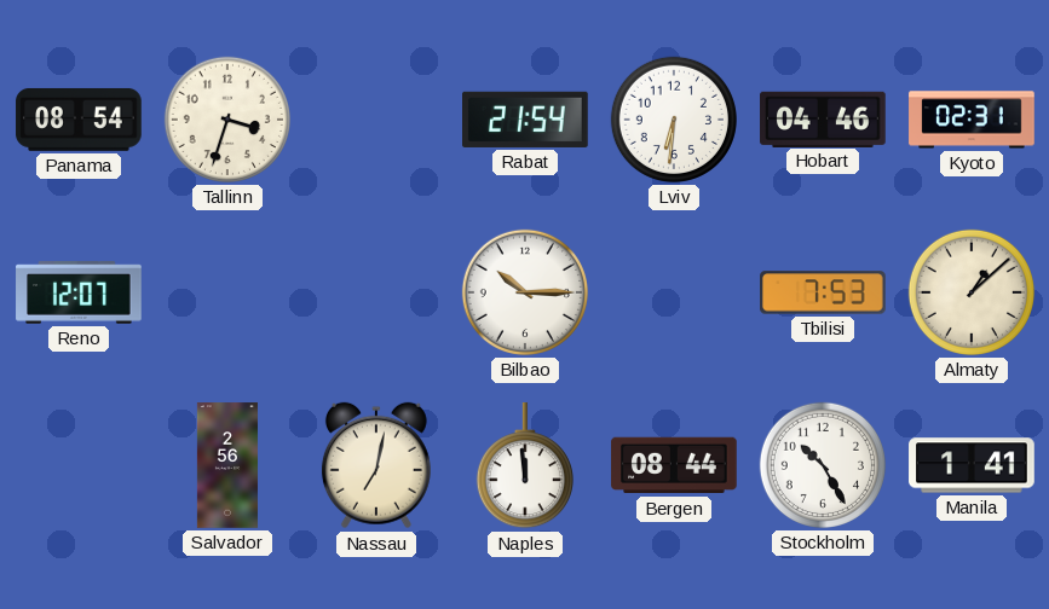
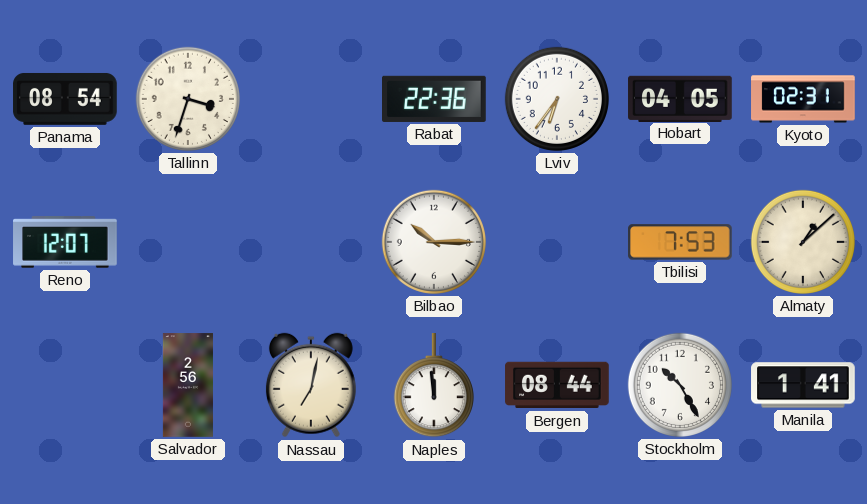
Rabat: 21:54 -> 22:36 (435, 99)
Lviv: 6:31 -> 6:36 (557, 99)
Hobart: 04:46 -> 04:05 (680, 98)
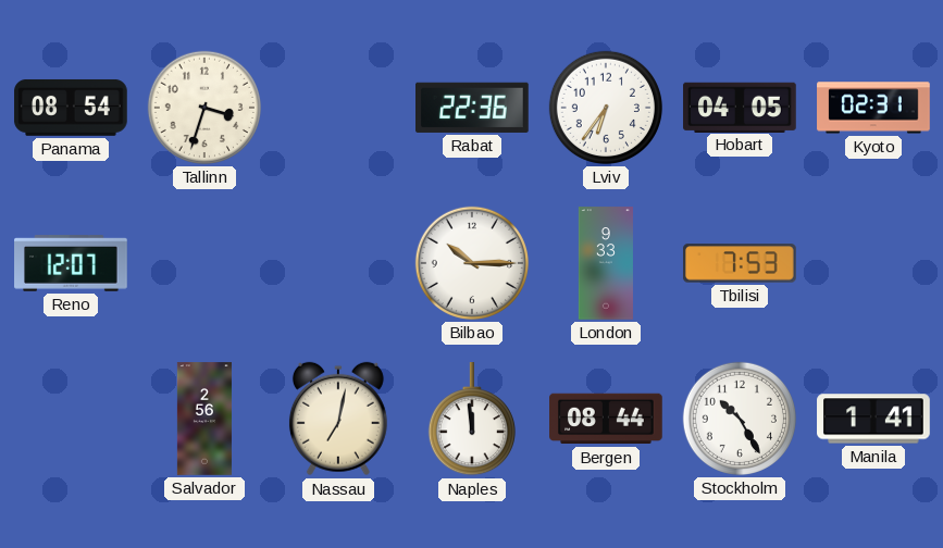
London: none -> 9:33 (606, 263)
Almaty: 1:08 -> none (803, 242)
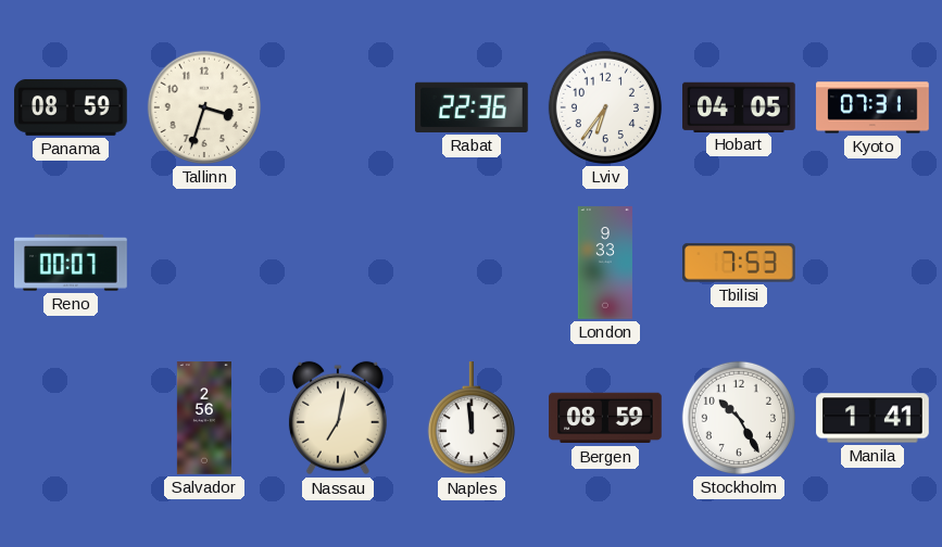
Panama: 08:54 -> 08:59 (71, 107)
Kyoto: 02:31 -> 07:31 (872, 107)
Reno: 12:07 -> 00:07 (71, 263)
Bilbao: 10:15 -> none (472, 263)
Bergen: 08:44 -> 08:59 (605, 418)
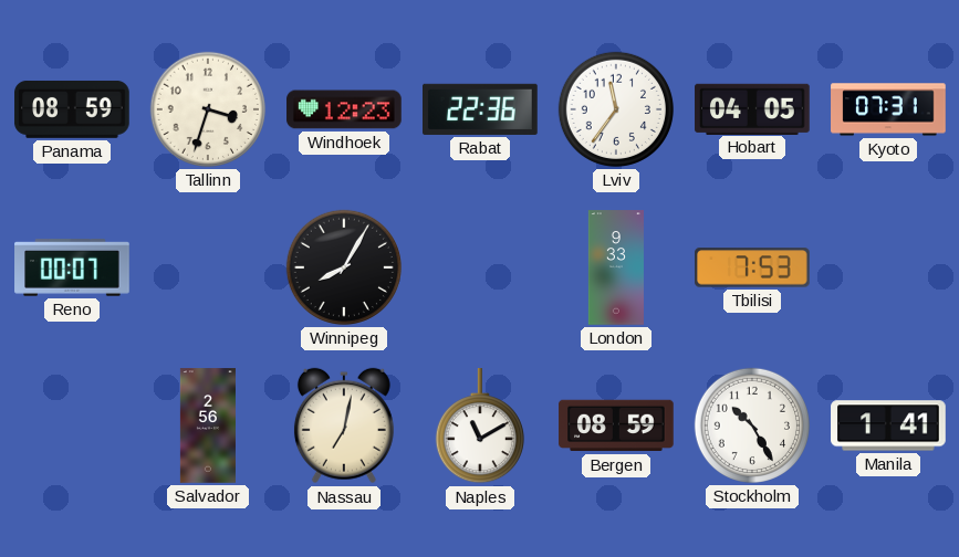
Windhoek: none -> 12:23 (344, 109)
Lviv: 6:36 -> 11:36 (616, 109)
Winnipeg: none -> 8:05 (344, 267)
Naples: 11:59 -> 11:10 (480, 427)
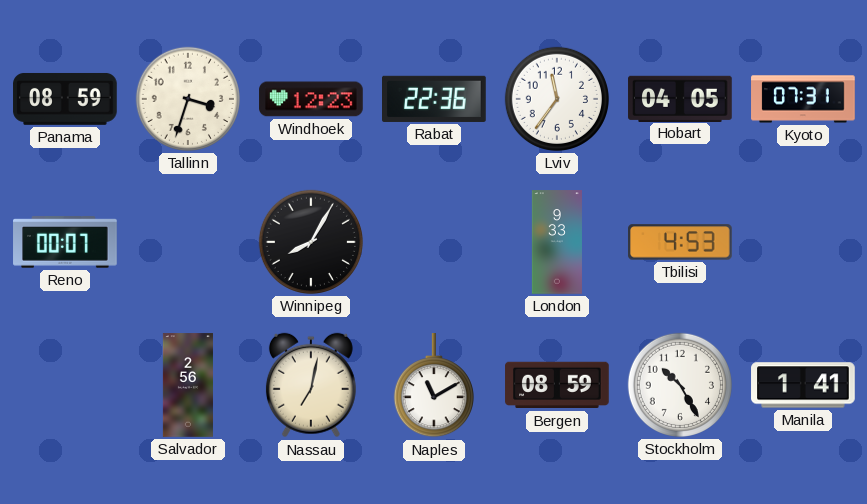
Tbilisi: 7:53 -> 4:53 (680, 242)
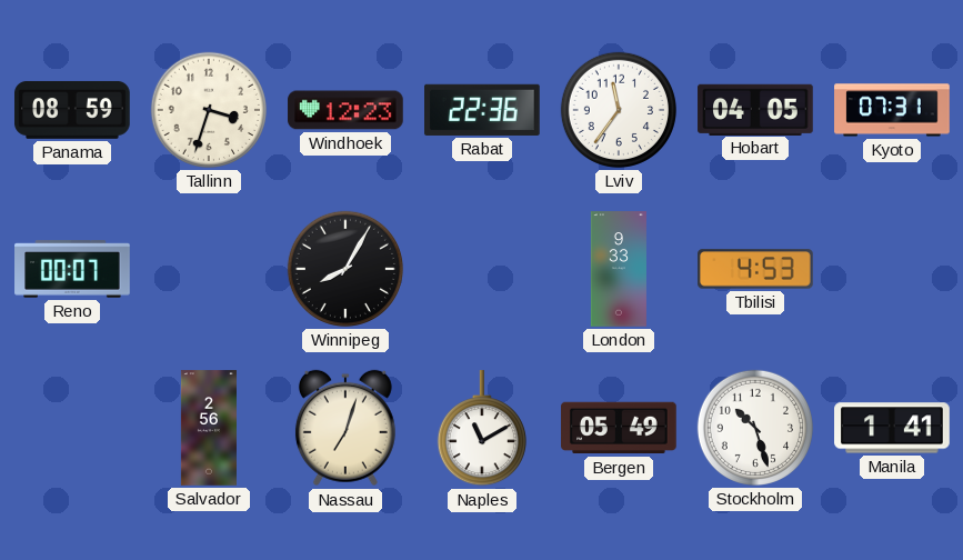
Nassau: 7:02 -> 7:03 (345, 428)
Bergen: 08:59 -> 05:49 (619, 428)
Stockholm: 10:25 -> 10:27 (755, 428)
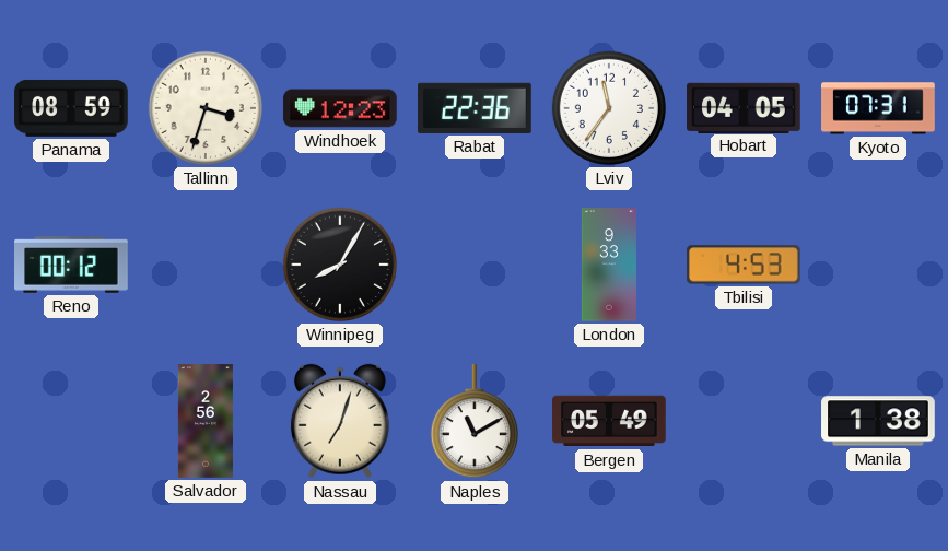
Reno: 00:07 -> 00:12 (71, 265)
Stockholm: 10:27 -> none (755, 428)
Manila: 1:41 -> 1:38 (878, 421)
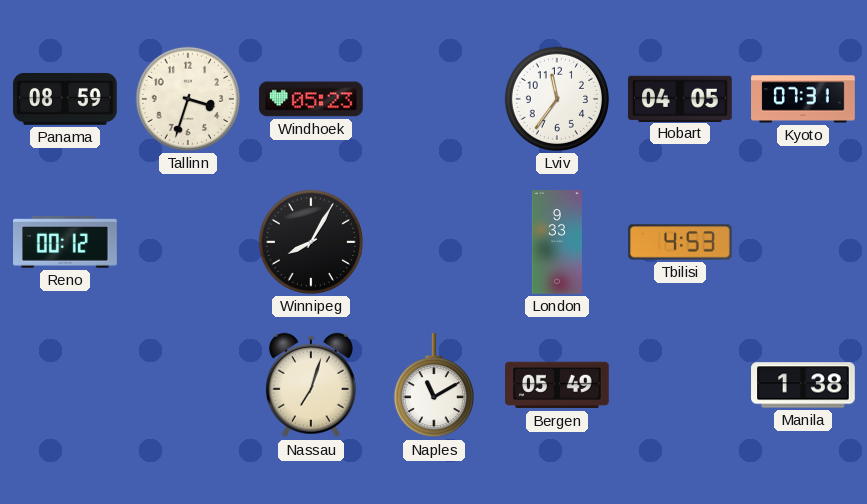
Windhoek: 12:23 -> 05:23 (311, 99)
Rabat: 22:36 -> none (476, 108)
Salvador: 2:56 -> none (206, 421)
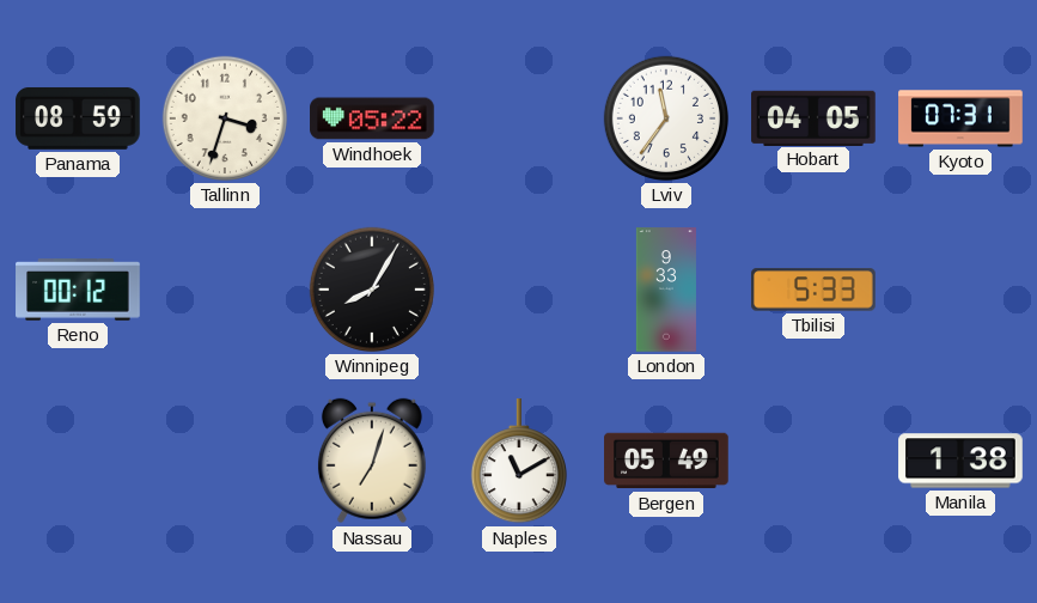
Windhoek: 05:23 -> 05:22 (372, 118)
Tbilisi: 4:53 -> 5:33 (813, 290)
